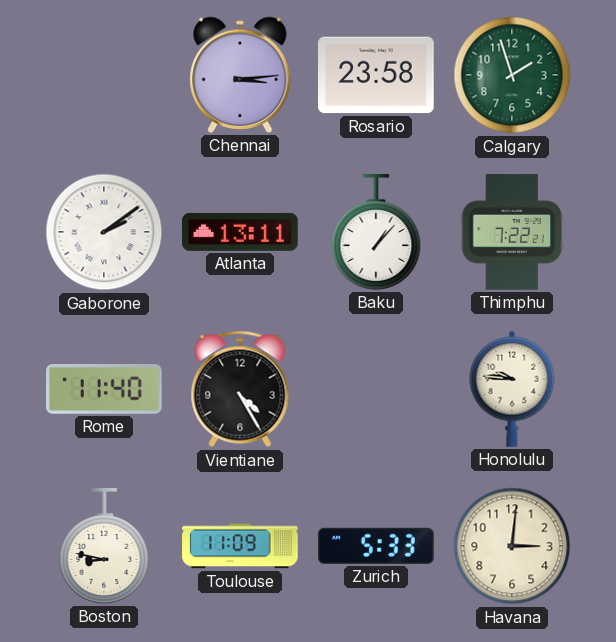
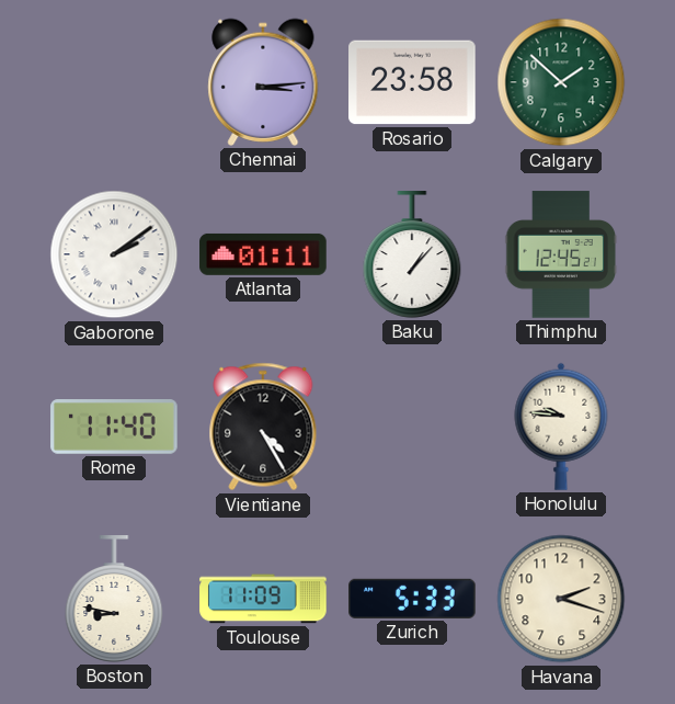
Calgary: 1:57 -> 1:52 (561, 82)
Atlanta: 13:11 -> 01:11 (263, 254)
Thimphu: 7:22 -> 12:45 (561, 254)
Havana: 3:01 -> 2:18 (561, 599)
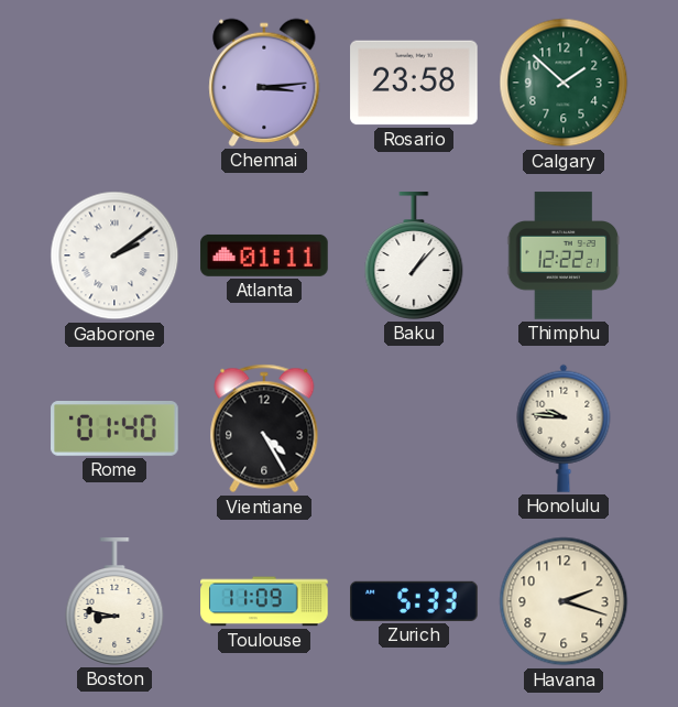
Thimphu: 12:45 -> 12:22 (564, 255)
Rome: 11:40 -> 01:40 (114, 429)
